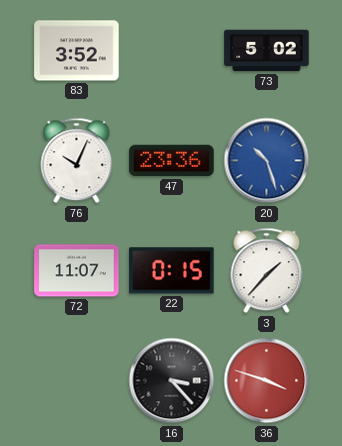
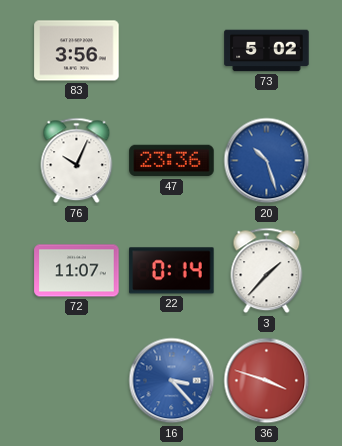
83: 3:52 -> 3:56 (77, 51)
22: 0:15 -> 0:14 (172, 271)
16 dial: black -> blue (172, 381)
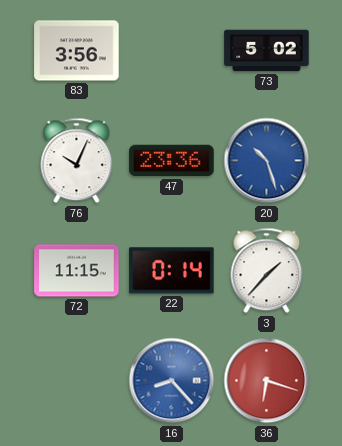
72: 11:07 -> 11:15 (77, 271)
16: 3:23 -> 8:23 (172, 381)
36: 3:48 -> 6:18 (267, 381)
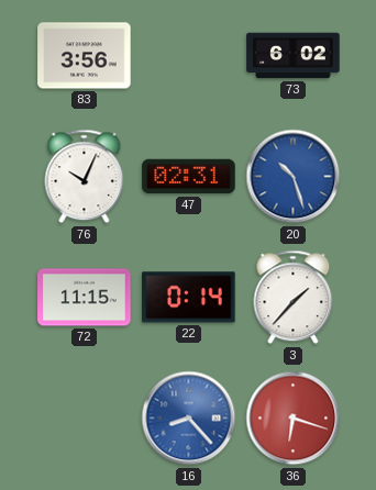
73: 5:02 -> 6:02 (294, 56)
47: 23:36 -> 02:31 (189, 177)
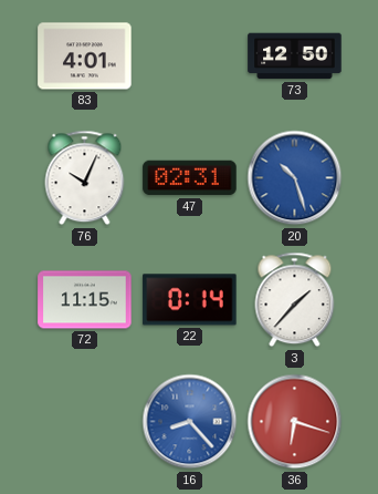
83: 3:56 -> 4:01 (85, 56)
73: 6:02 -> 12:50 (295, 56)
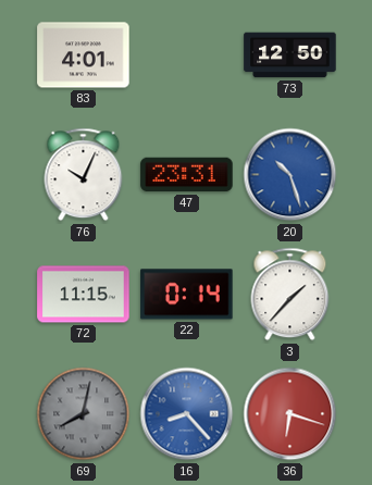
47: 02:31 -> 23:31 (187, 175)
69: none -> 8:02 (84, 414)
